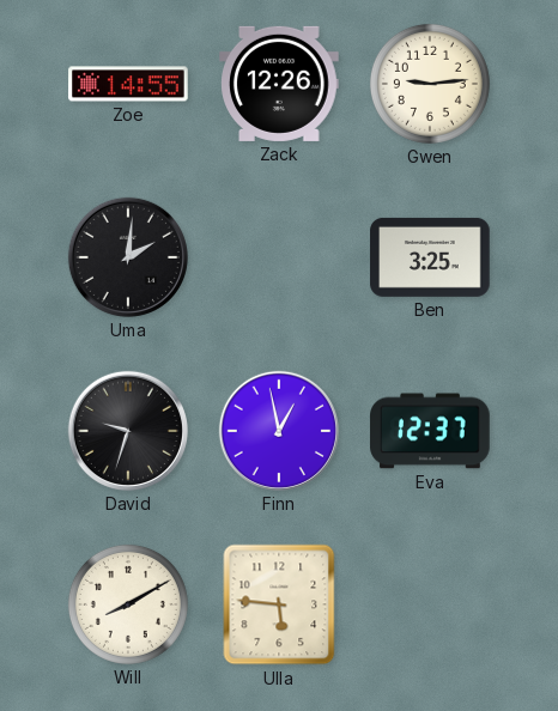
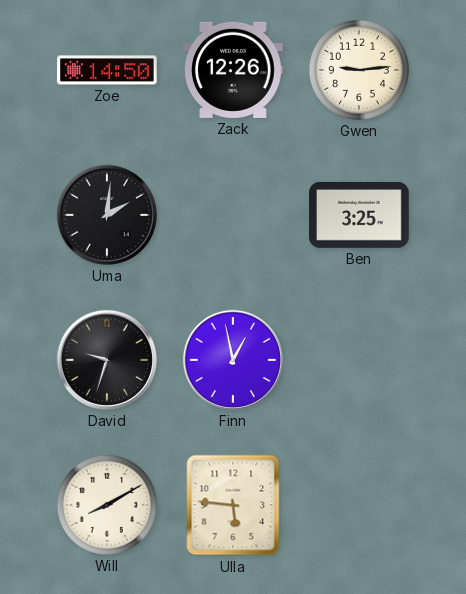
Zoe: 14:55 -> 14:50 (107, 70)
Eva: 12:37 -> none (430, 431)
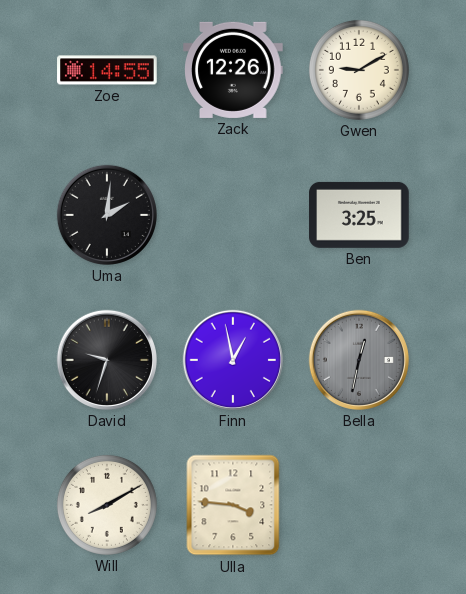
Zoe: 14:50 -> 14:55 (107, 70)
Gwen: 9:14 -> 9:10 (359, 70)
Bella: none -> 12:32 (359, 360)
Ulla: 5:46 -> 3:46 (233, 505)
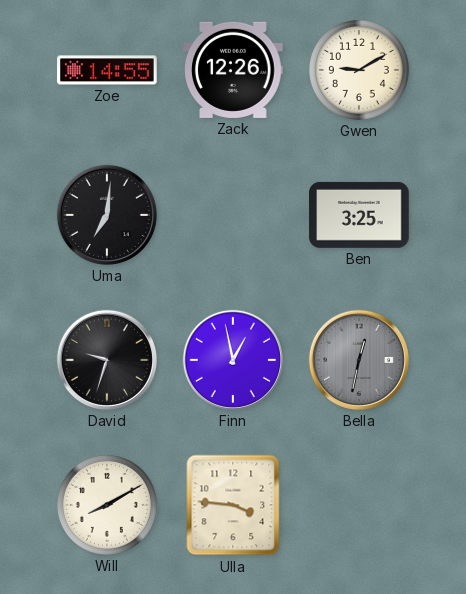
Uma: 2:01 -> 7:01 (107, 215)
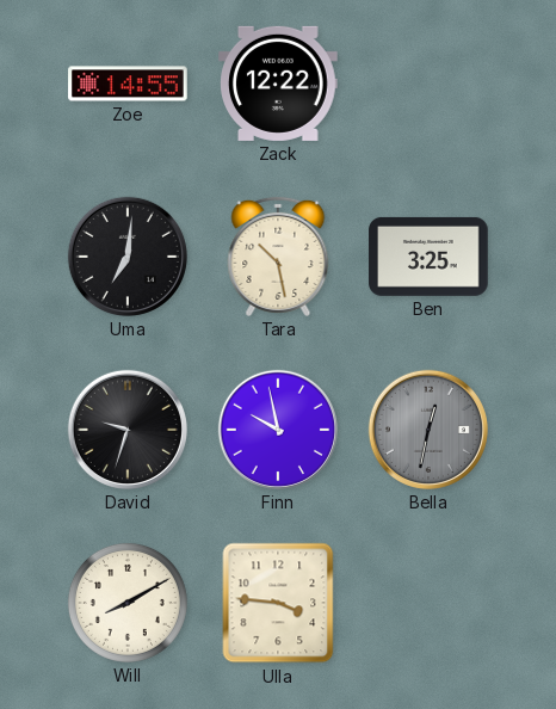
Zack: 12:26 -> 12:22 (278, 84)
Gwen: 9:10 -> none (359, 70)
Tara: none -> 10:28 (278, 257)
Finn: 12:58 -> 9:58 (278, 430)
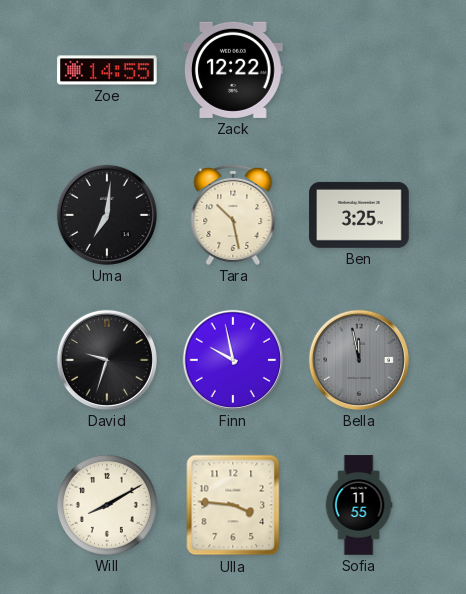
Bella: 12:32 -> 11:58 (359, 360)
Sofia: none -> 11:55 (359, 505)
